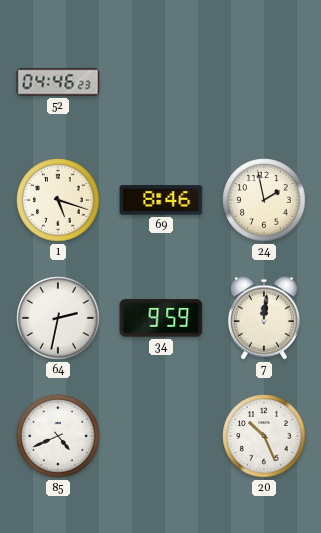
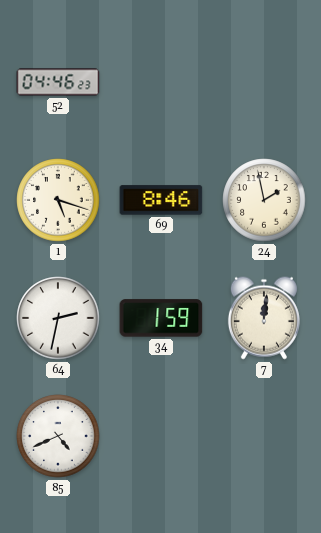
34: 9:59 -> 1:59 (161, 318)
20: 10:26 -> none (264, 436)
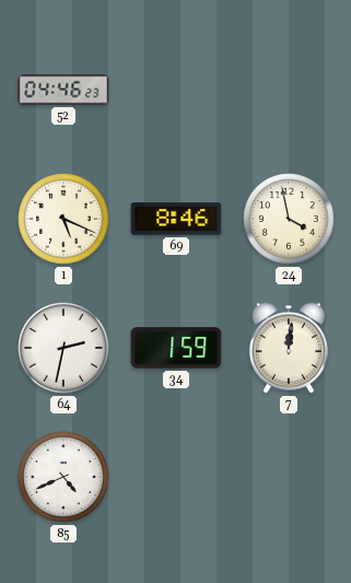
1: 5:18 -> 5:19 (63, 219)
24: 1:58 -> 3:58 (289, 219)
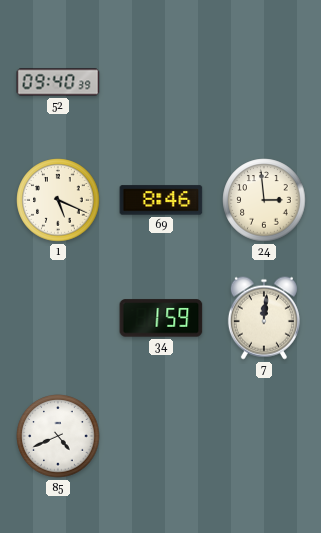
52: 04:46 -> 09:40 (58, 82)
24: 3:58 -> 2:59 (264, 200)
64: 2:32 -> none (63, 348)
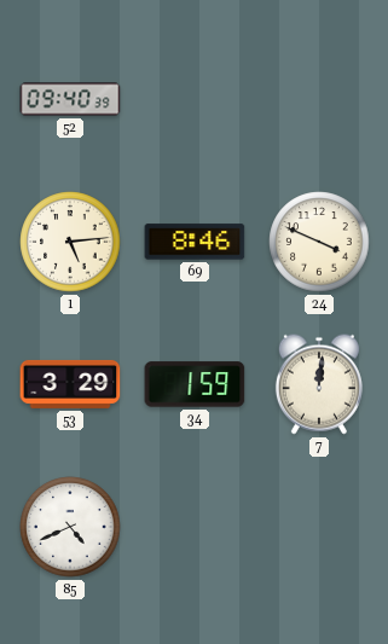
1: 5:19 -> 5:14 (70, 242)
24: 2:59 -> 3:49 (319, 242)
53: none -> 3:29 (70, 384)
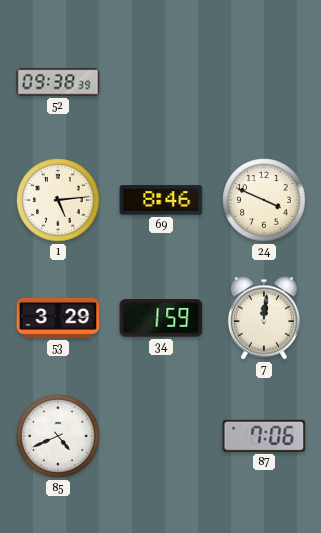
52: 09:40 -> 09:38 (58, 82)
87: none -> 7:06 (264, 436)
